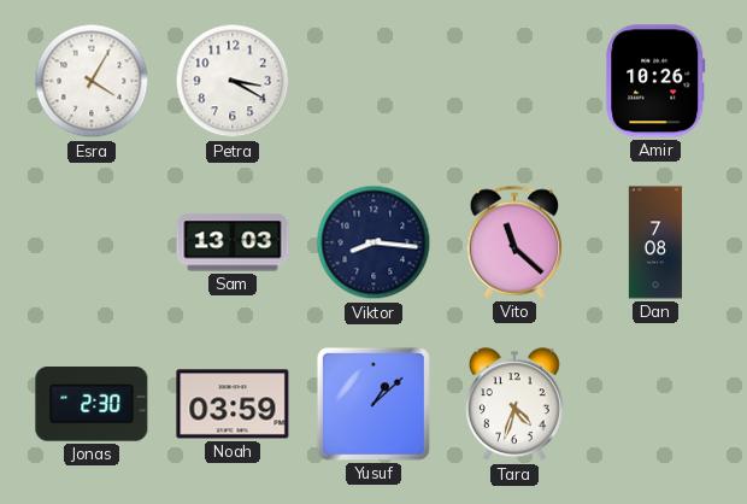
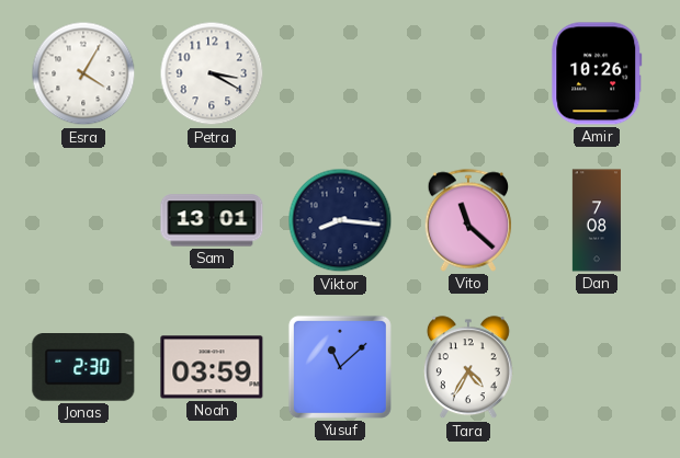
Sam: 13:03 -> 13:01 (212, 220)
Yusuf: 1:08 -> 11:08 (340, 367)
Tara: 4:33 -> 4:35 (468, 368)
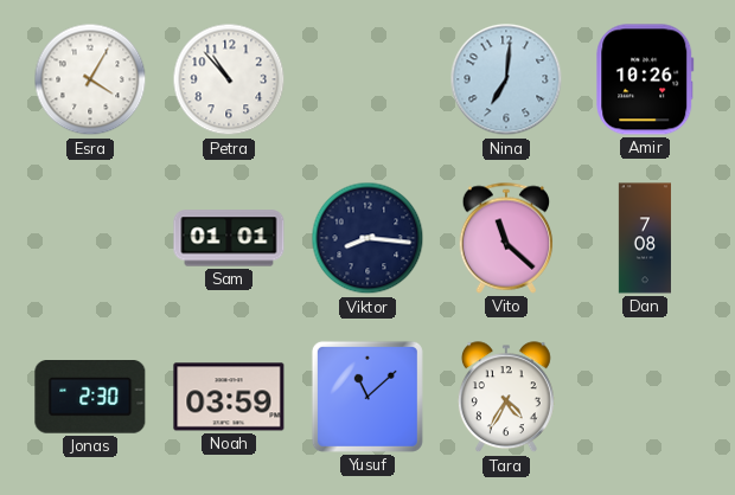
Petra: 3:20 -> 10:53 (229, 79)
Nina: none -> 7:01 (506, 79)
Sam: 13:01 -> 01:01 (229, 238)
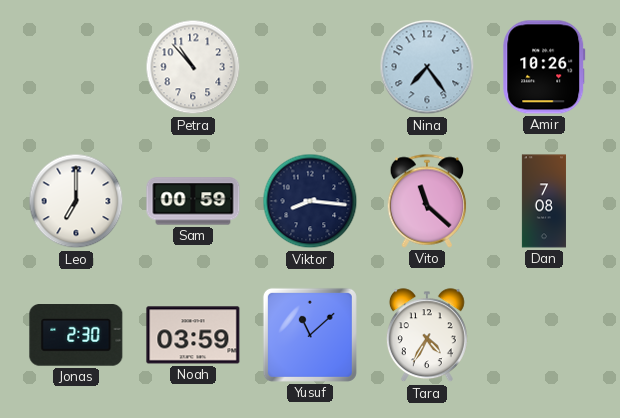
Esra: 4:05 -> none (90, 79)
Nina: 7:01 -> 7:24 (427, 67)
Leo: none -> 7:00 (76, 201)
Sam: 01:01 -> 00:59 (193, 201)
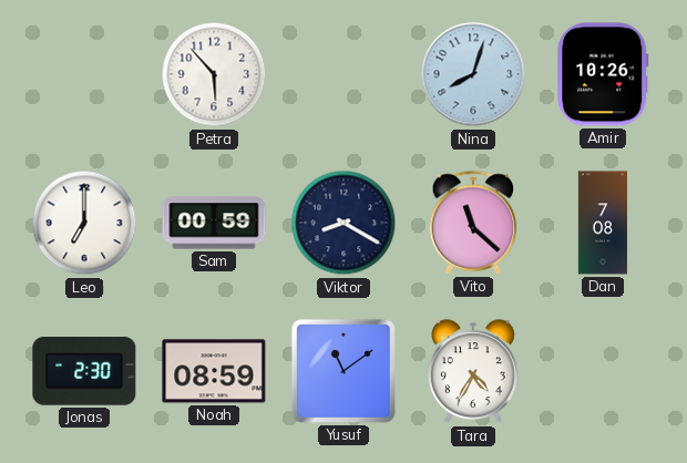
Petra: 10:53 -> 5:53 (214, 74)
Nina: 7:24 -> 8:03 (473, 74)
Viktor: 8:16 -> 8:20 (343, 223)
Noah: 03:59 -> 08:59 (214, 371)
Yusuf: 11:08 -> 11:09 (343, 371)
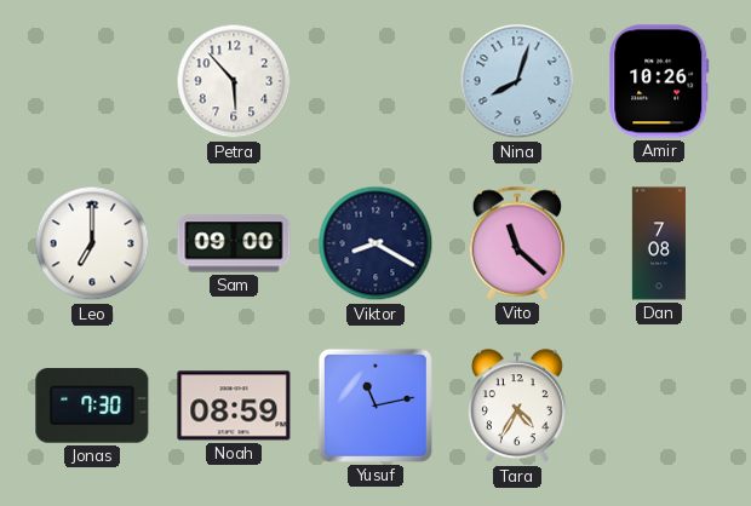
Sam: 00:59 -> 09:00 (234, 243)
Jonas: 2:30 -> 7:30 (92, 407)
Yusuf: 11:09 -> 11:13 (375, 406)
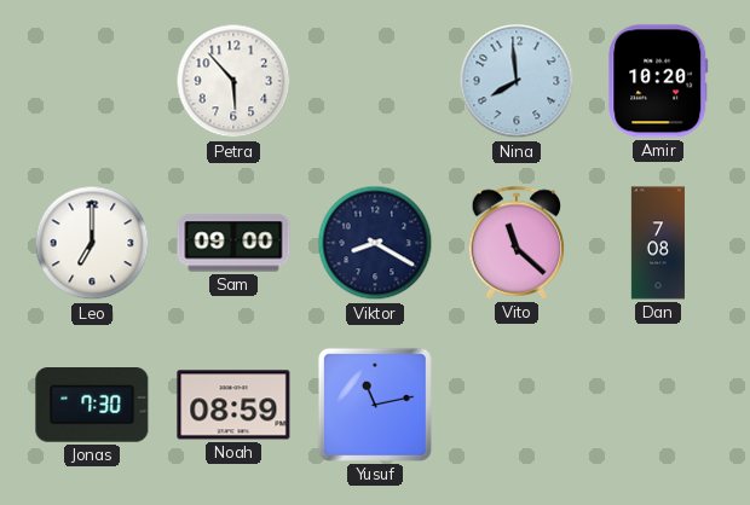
Nina: 8:03 -> 7:59 (517, 81)
Amir: 10:26 -> 10:20 (658, 81)
Tara: 4:35 -> none (517, 407)
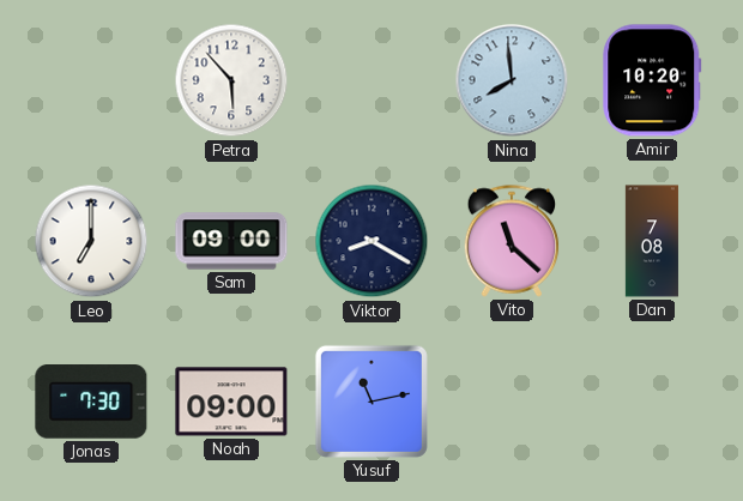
Noah: 08:59 -> 09:00 (231, 402)
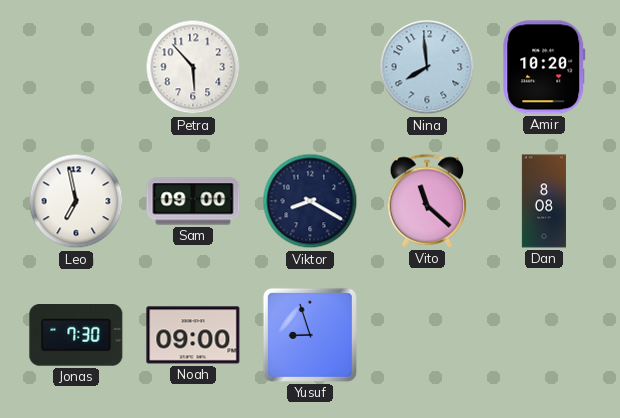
Leo: 7:00 -> 6:58 (76, 201)
Dan: 7:08 -> 8:08 (544, 201)
Yusuf: 11:13 -> 8:57 (310, 335)
